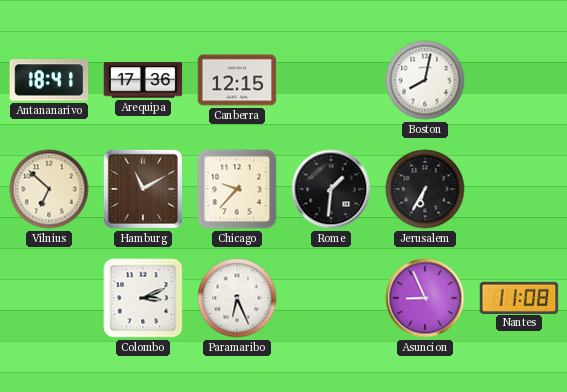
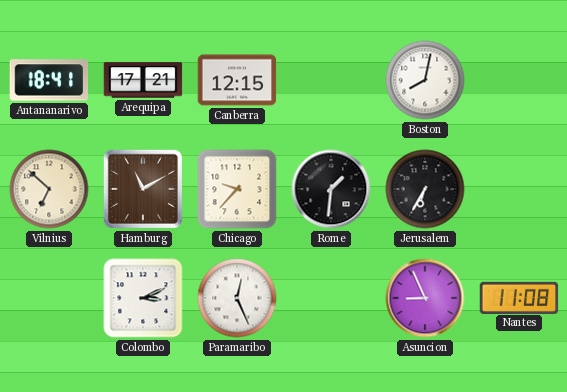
Arequipa: 17:36 -> 17:21 (143, 80)
Paramaribo: 6:26 -> 12:26 (237, 298)
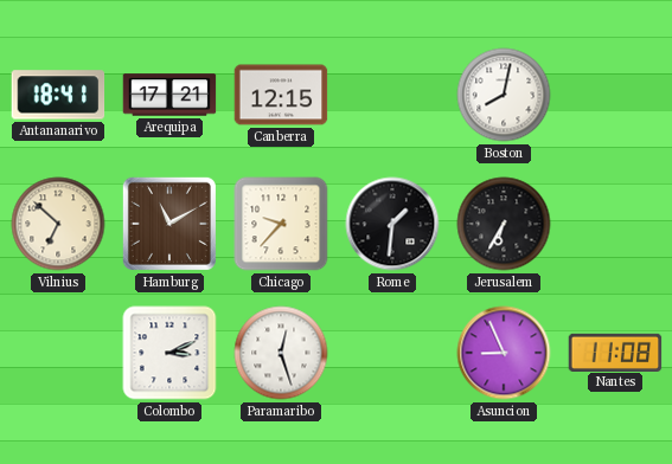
Paramaribo: 12:26 -> 12:27 (281, 353)
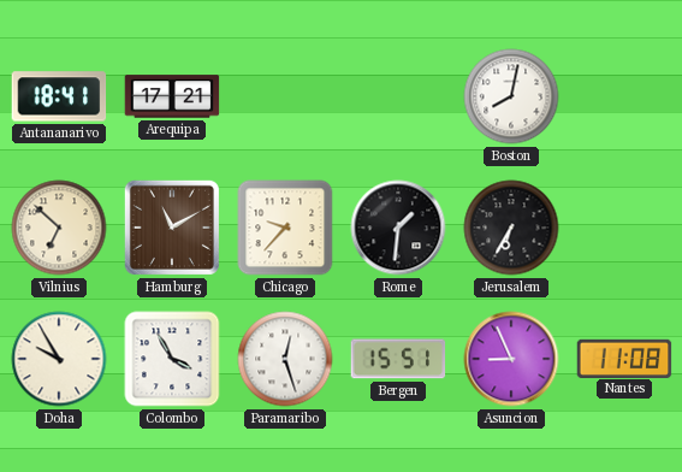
Canberra: 12:15 -> none (281, 95)
Doha: none -> 9:55 (59, 359)
Colombo: 3:11 -> 3:55 (172, 359)
Bergen: none -> 15:51 (398, 359)
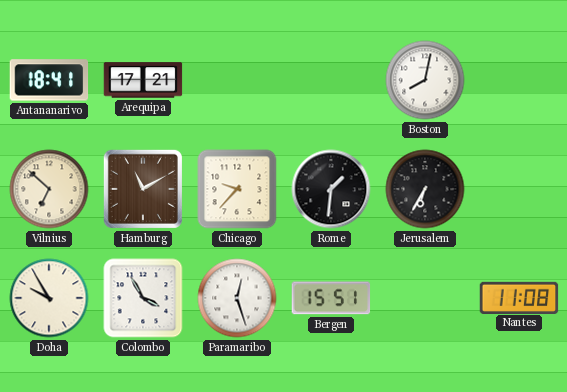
Asuncion: 8:56 -> none (511, 359)
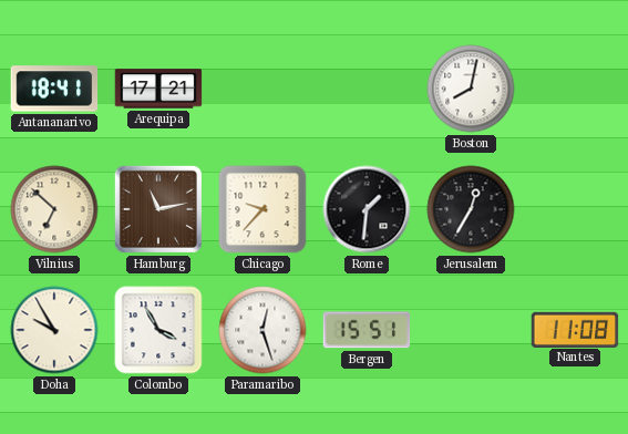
Hamburg: 11:10 -> 11:13 (158, 209)
Jerusalem: 6:35 -> 12:35 (471, 209)
